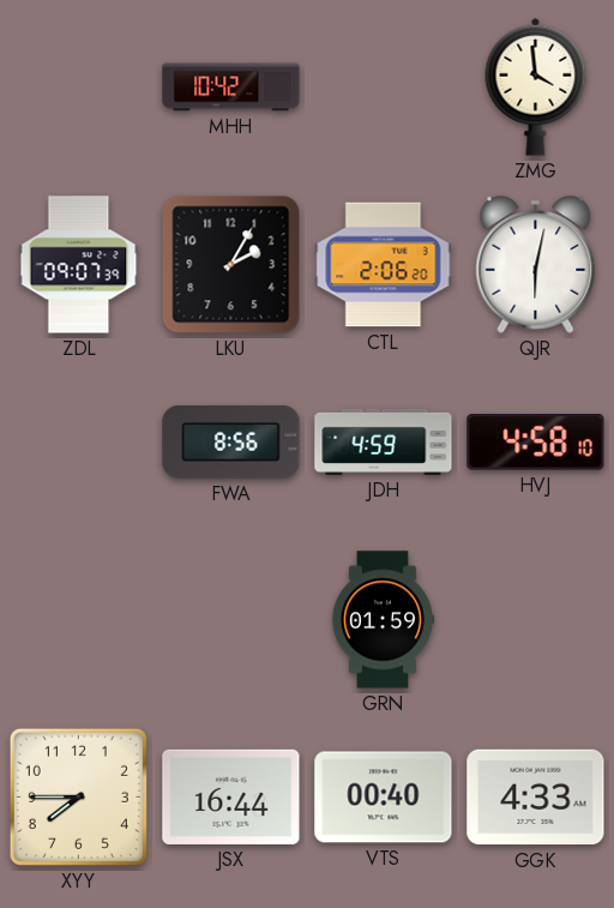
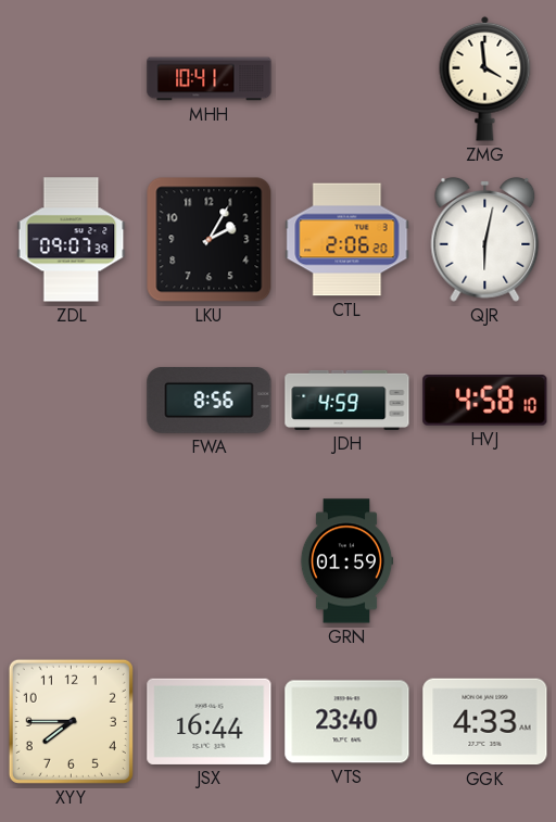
MHH: 10:42 -> 10:41 (210, 79)
VTS: 00:40 -> 23:40 (347, 722)
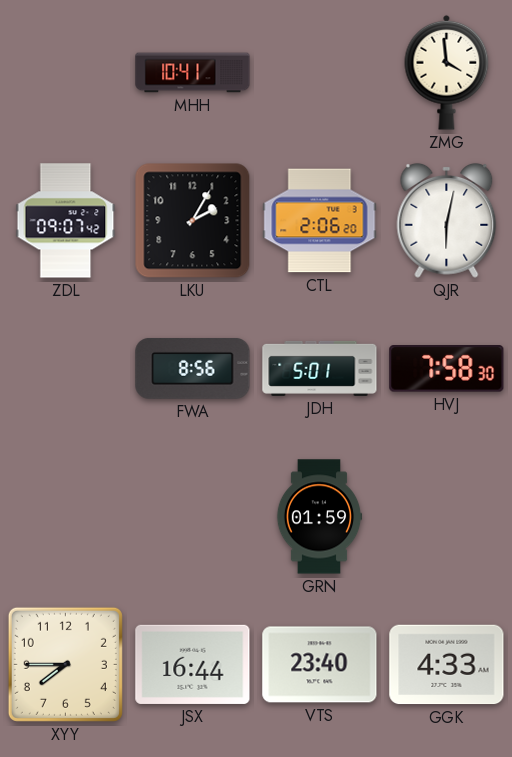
ZDL: 09:07:39 -> 09:07:42 (66, 221)
JDH: 4:59 -> 5:01 (320, 368)
HVJ: 4:58 -> 7:58 (447, 369)
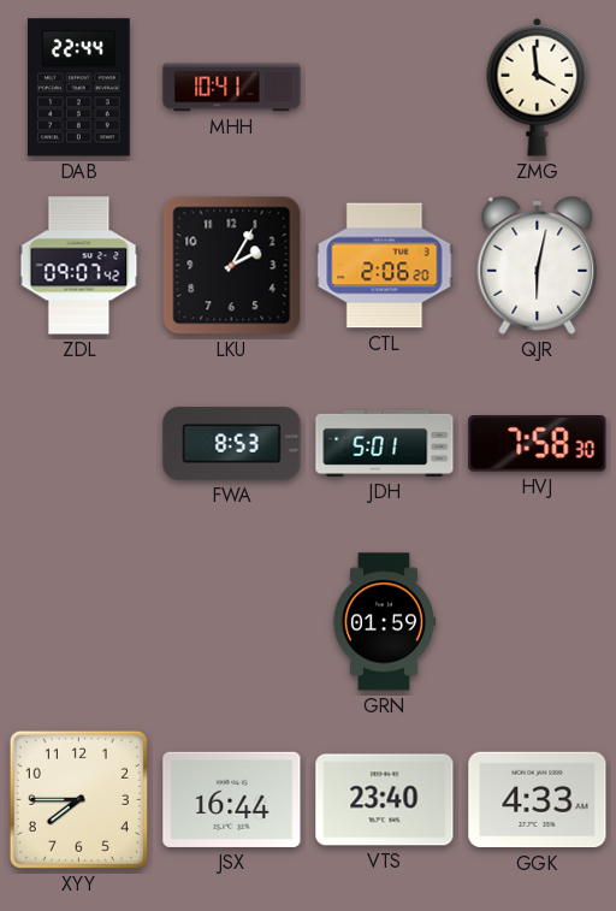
DAB: none -> 22:44 (78, 88)
FWA: 8:56 -> 8:53 (232, 443)
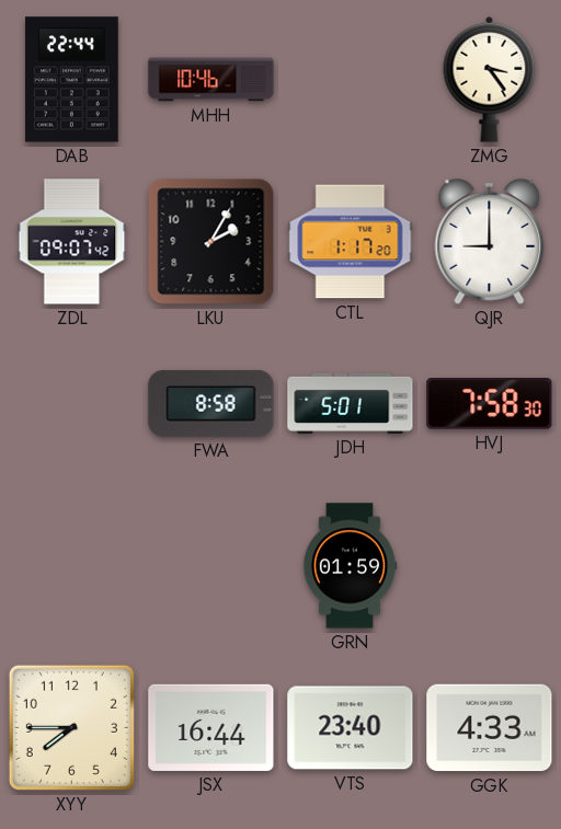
MHH: 10:41 -> 10:46 (211, 80)
ZMG: 3:59 -> 3:24 (490, 79)
CTL: 2:06 -> 1:17 (351, 242)
QJR: 6:02 -> 9:00 (490, 241)
FWA: 8:53 -> 8:58 (211, 403)
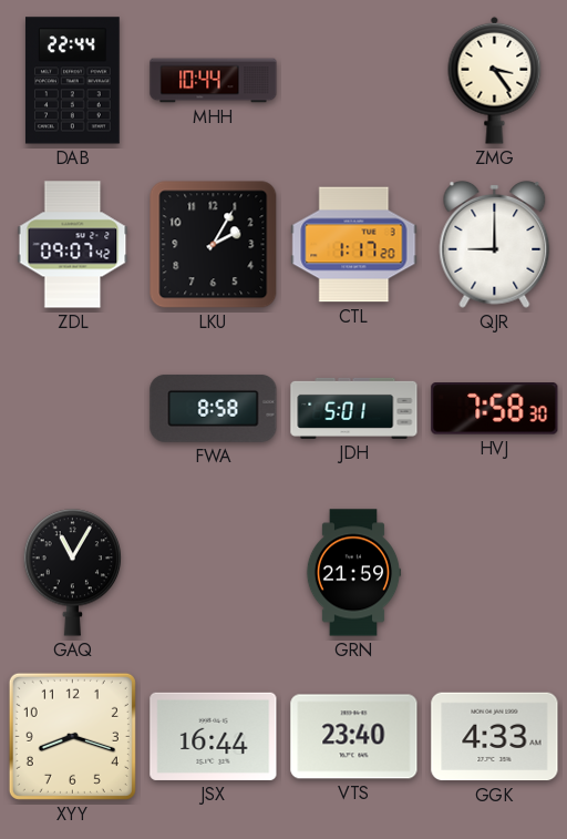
MHH: 10:46 -> 10:44 (214, 81)
GAQ: none -> 11:05 (73, 573)
GRN: 01:59 -> 21:59 (353, 573)
XYY: 7:45 -> 8:18 (72, 736)
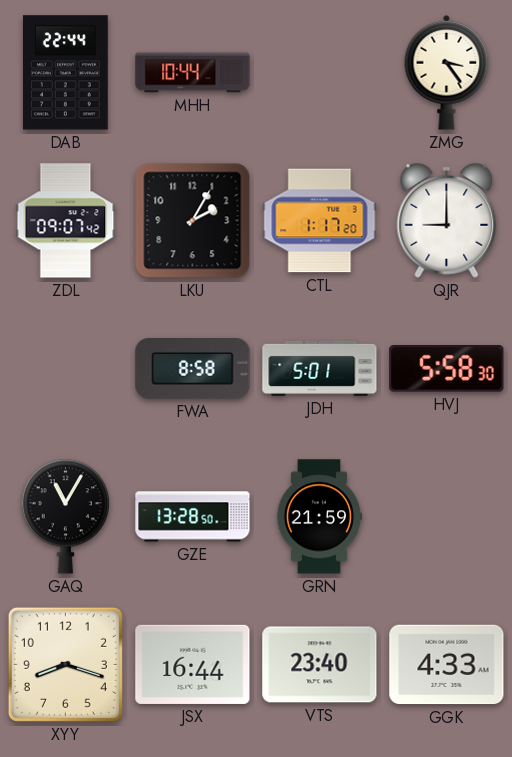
HVJ: 7:58 -> 5:58 (447, 369)
GZE: none -> 13:28 (193, 517)
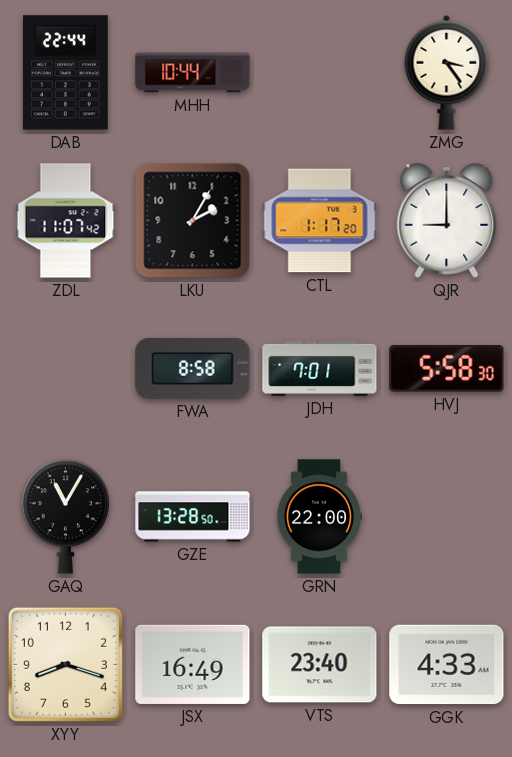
ZDL: 09:07 -> 11:07 (66, 221)
JDH: 5:01 -> 7:01 (320, 368)
GRN: 21:59 -> 22:00 (319, 517)
JSX: 16:44 -> 16:49 (193, 664)
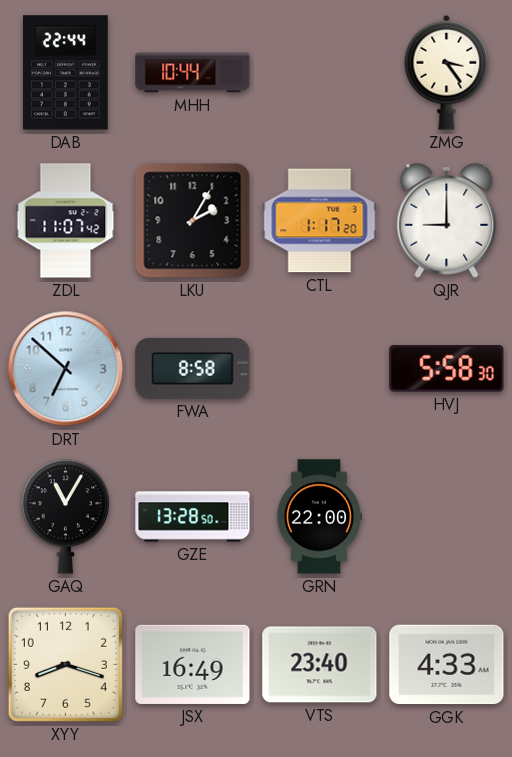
DRT: none -> 6:52 (66, 369)
JDH: 7:01 -> none (320, 368)
